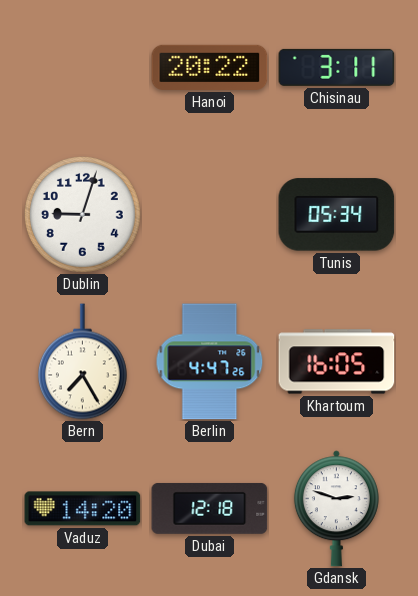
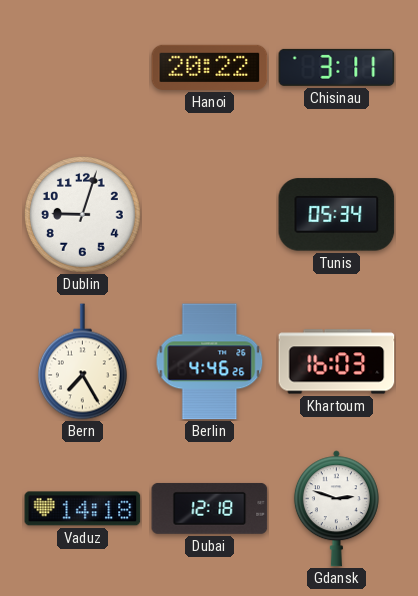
Berlin: 4:47 -> 4:46 (210, 362)
Khartoum: 16:05 -> 16:03 (337, 362)
Vaduz: 14:20 -> 14:18 (83, 509)
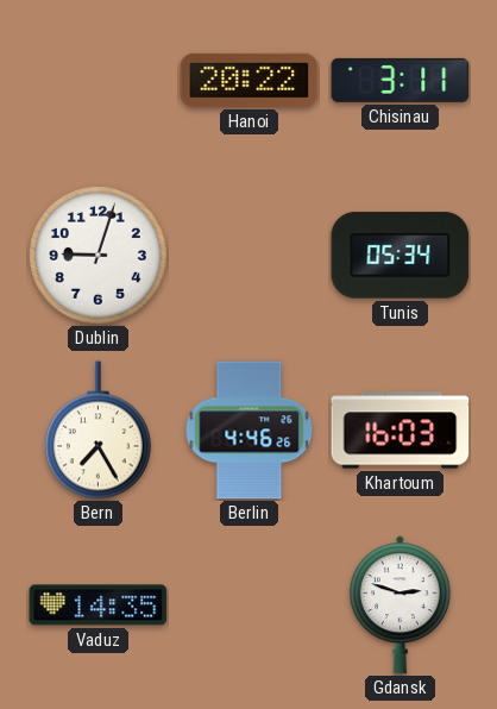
Vaduz: 14:18 -> 14:35 (99, 606)
Dubai: 12:18 -> none (210, 508)
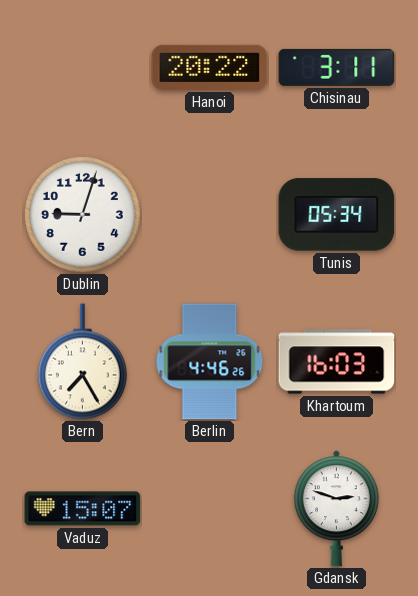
Vaduz: 14:35 -> 15:07 (83, 509)
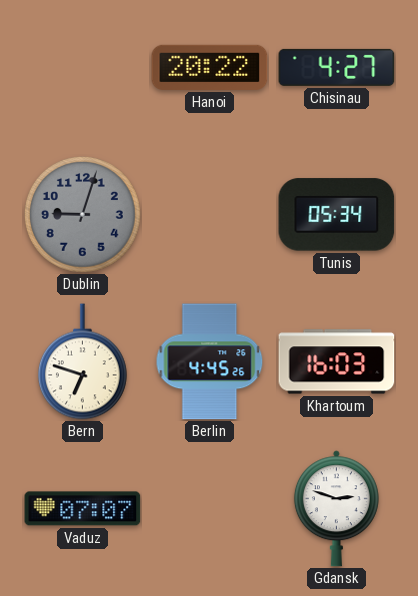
Chisinau: 3:11 -> 4:27 (337, 67)
Dublin dial: white -> grey (82, 214)
Bern: 7:25 -> 6:48 (82, 362)
Berlin: 4:46 -> 4:45 (210, 362)
Vaduz: 15:07 -> 07:07 (83, 509)
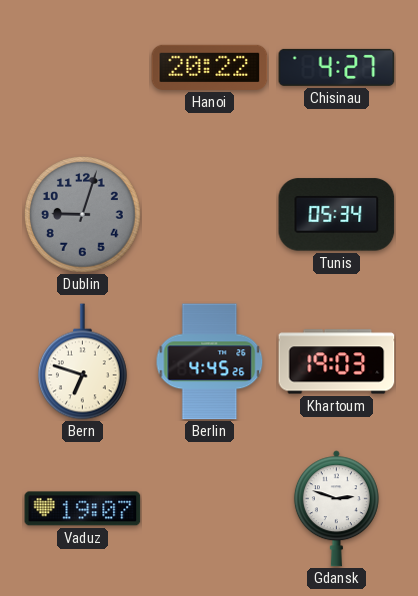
Khartoum: 16:03 -> 19:03 (337, 362)
Vaduz: 07:07 -> 19:07 (83, 509)
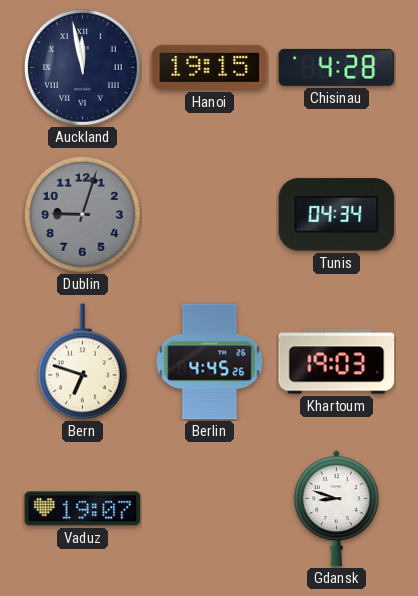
Auckland: none -> 11:58 (82, 67)
Hanoi: 20:22 -> 19:15 (210, 67)
Chisinau: 4:27 -> 4:28 (337, 67)
Tunis: 05:34 -> 04:34 (337, 215)
Gdansk: 2:48 -> 8:48 (336, 509)
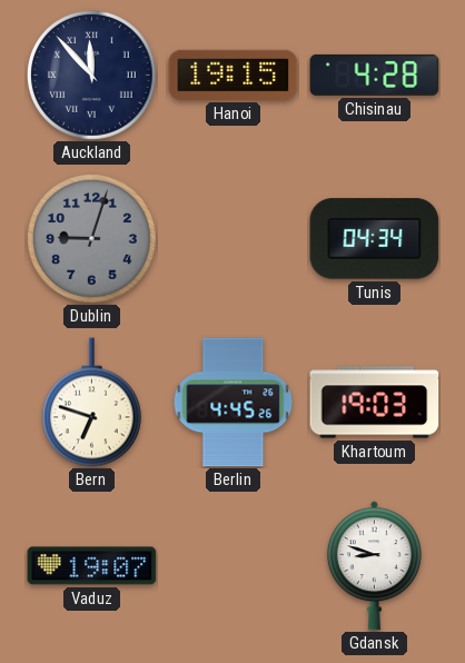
Auckland: 11:58 -> 11:53 (91, 75)
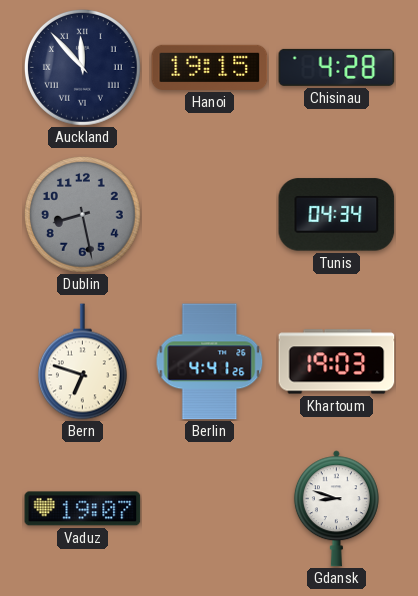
Dublin: 9:03 -> 8:28 (82, 214)
Berlin: 4:45 -> 4:41 (210, 362)
